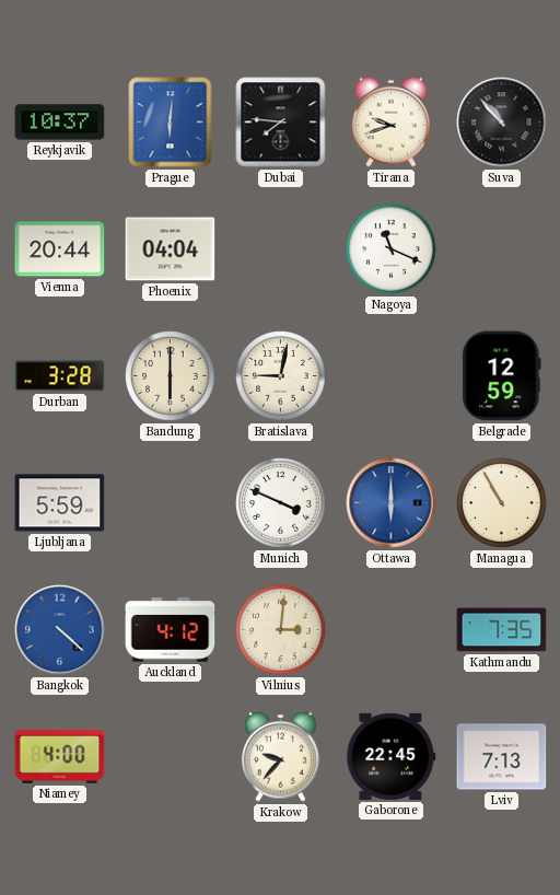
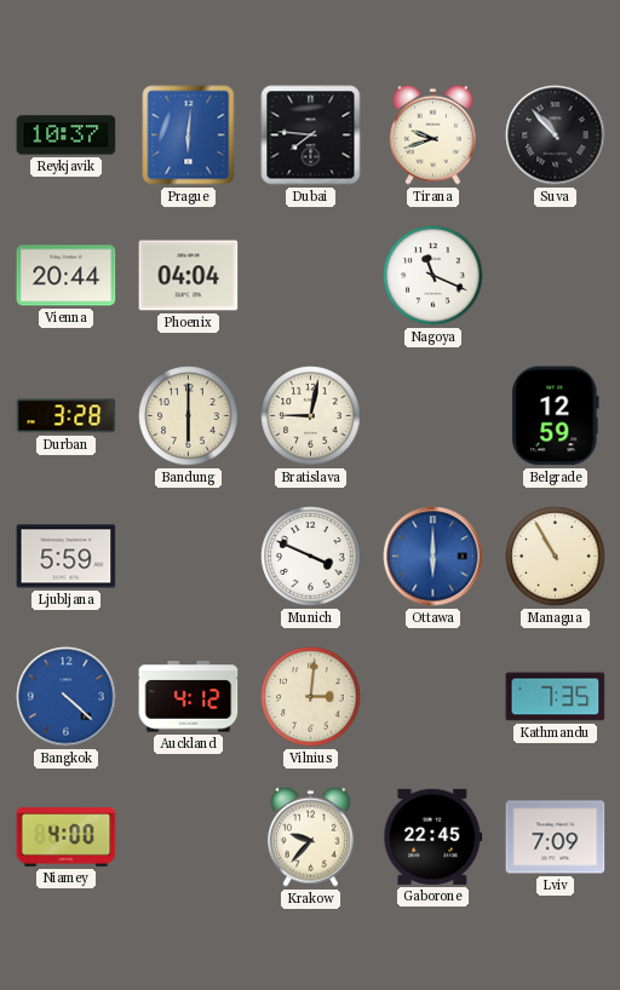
Lviv: 7:13 -> 7:09 (556, 838)
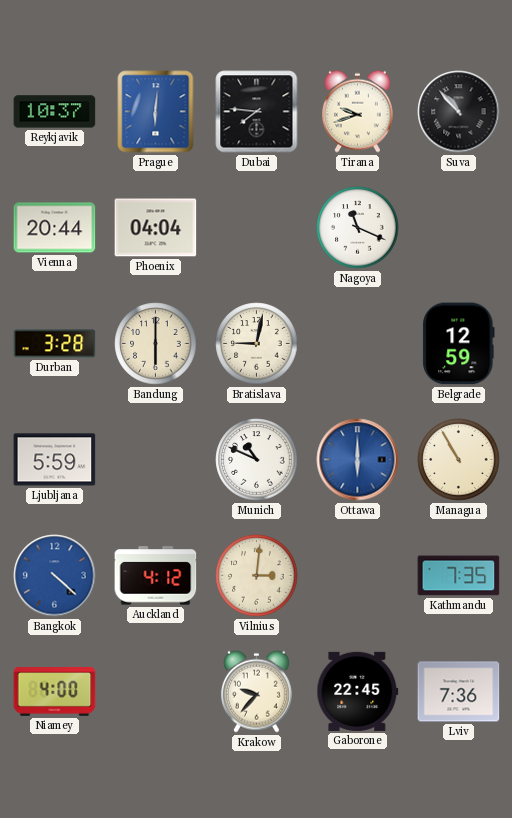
Munich: 3:49 -> 10:49 (257, 460)
Lviv: 7:09 -> 7:36 (459, 692)
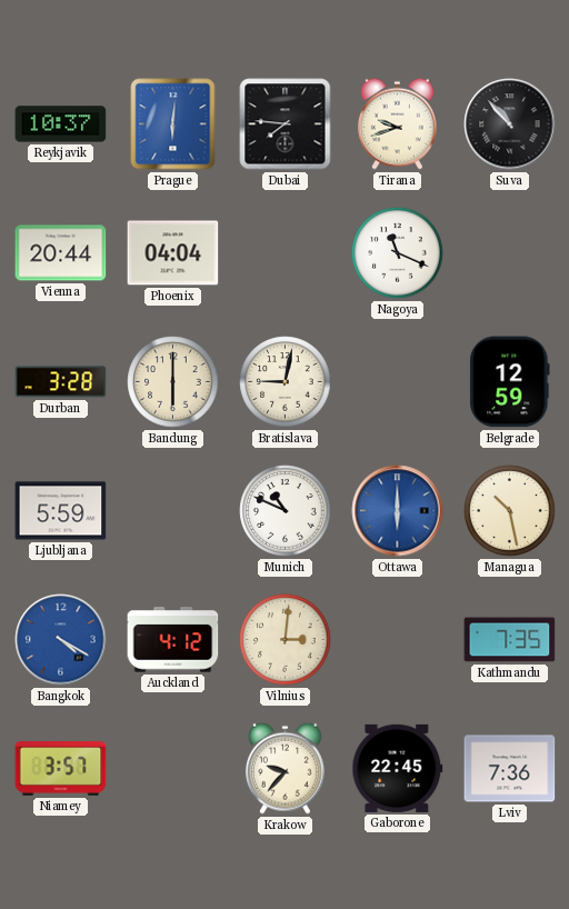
Managua: 10:55 -> 10:28 (510, 511)
Bangkok: 4:22 -> 4:20 (61, 640)
Niamey: 4:00 -> 3:57 (61, 769)
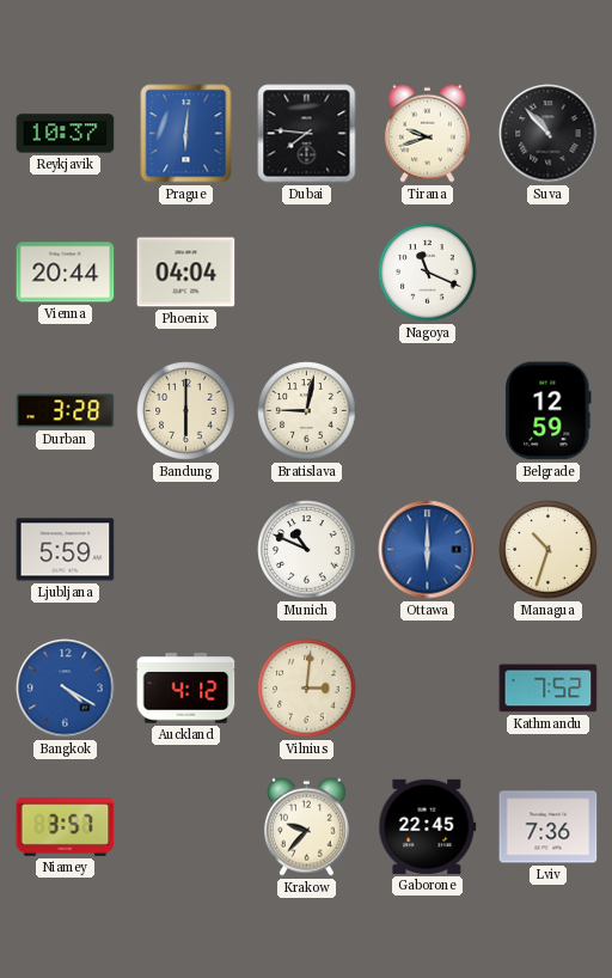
Managua: 10:28 -> 10:33 (549, 550)
Kathmandu: 7:35 -> 7:52 (549, 689)
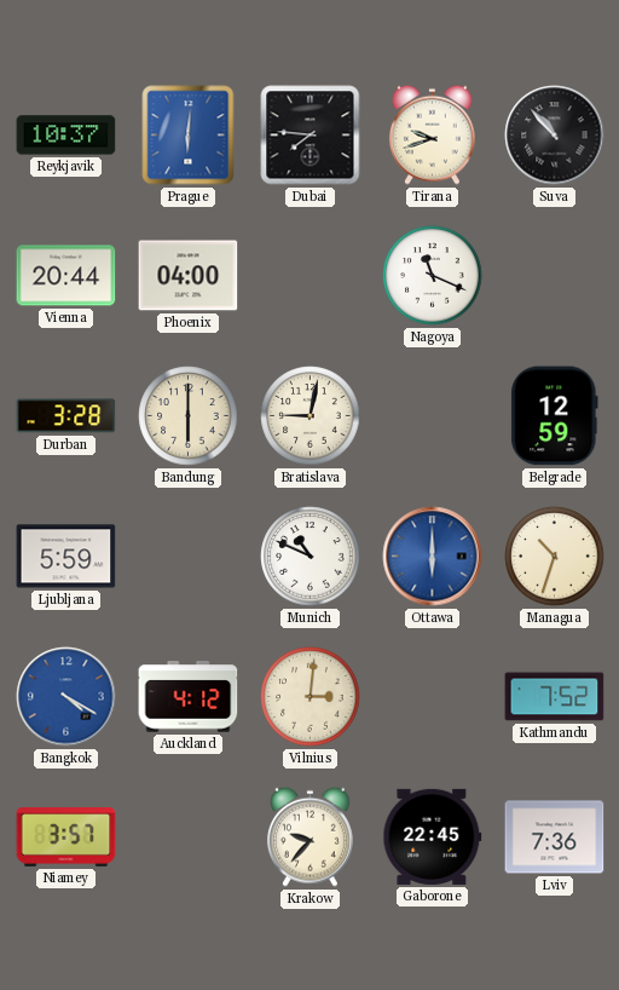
Phoenix: 04:04 -> 04:00 (189, 276)
